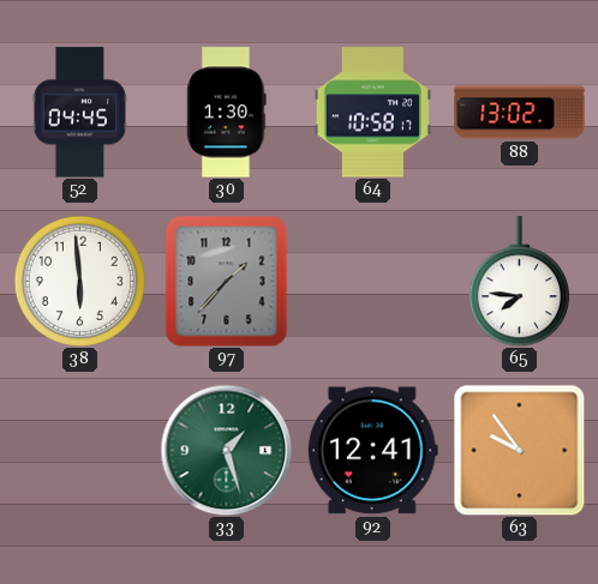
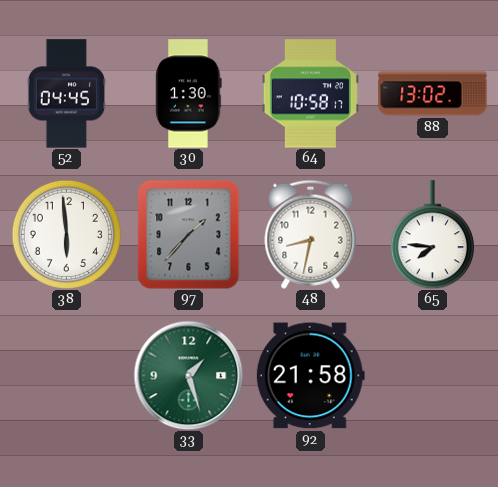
48: none -> 8:32 (311, 234)
92: 12:41 -> 21:58 (310, 376)
63: 9:54 -> none (519, 450)
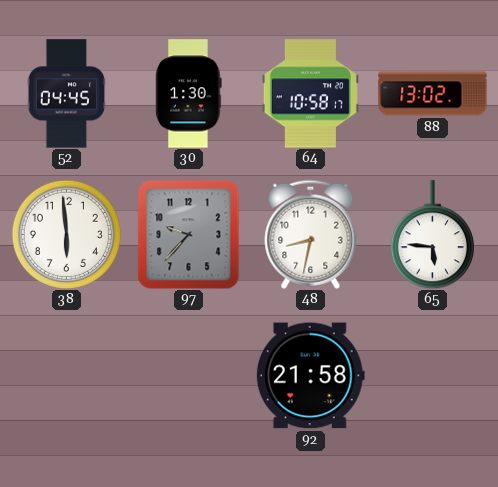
97: 1:37 -> 9:37 (189, 234)
65: 7:46 -> 5:46 (432, 235)
33: 1:27 -> none (188, 375)
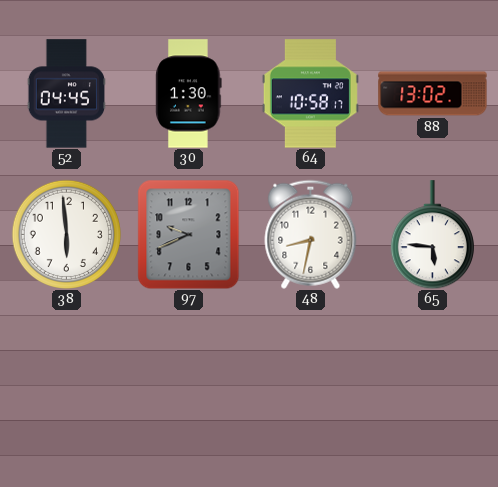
97: 9:37 -> 9:41 (189, 234)
92: 21:58 -> none (310, 376)
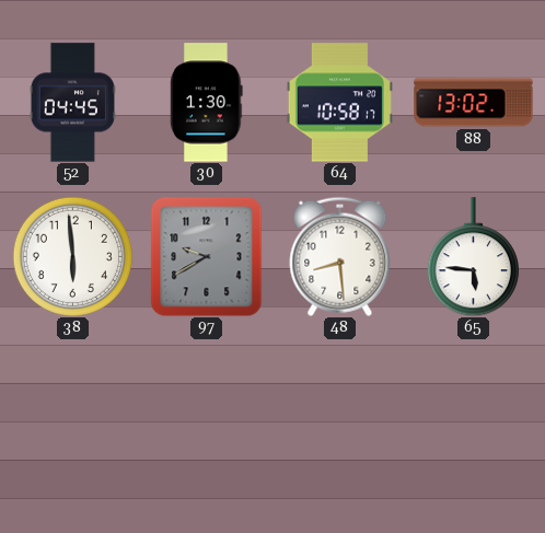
97: 9:41 -> 9:40 (207, 256)
48: 8:32 -> 8:29 (340, 256)
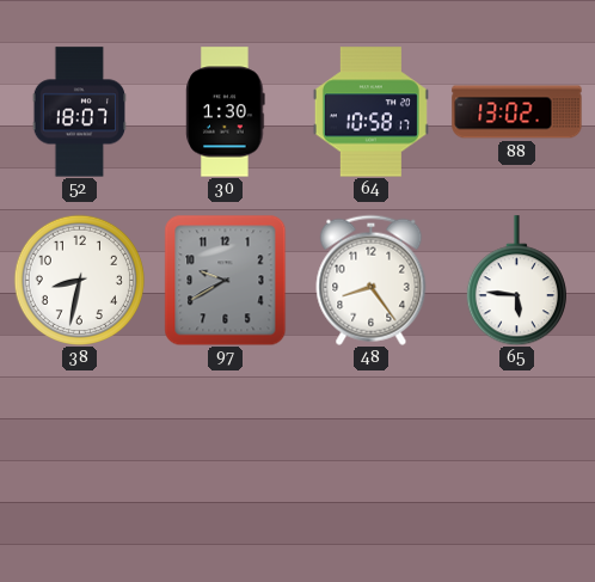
52: 04:45 -> 18:07 (79, 112)
38: 5:59 -> 8:32 (79, 280)
48: 8:29 -> 8:24 (372, 280)
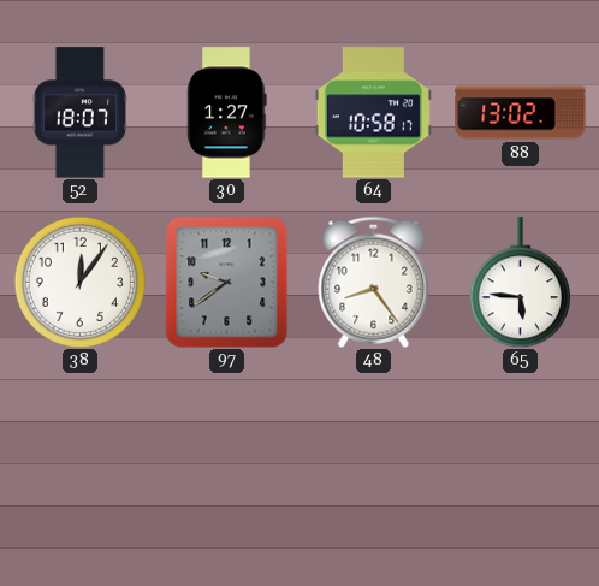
30: 1:30 -> 1:27 (227, 113)
38: 8:32 -> 12:06 (79, 282)
97: 9:40 -> 9:39 (227, 282)
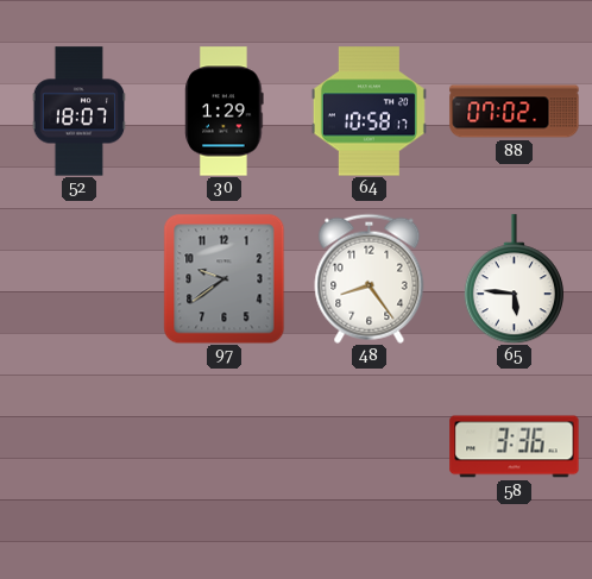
30: 1:27 -> 1:29 (225, 112)
88: 13:02 -> 07:02 (515, 112)
38: 12:06 -> none (79, 282)
58: none -> 3:36 (515, 447)
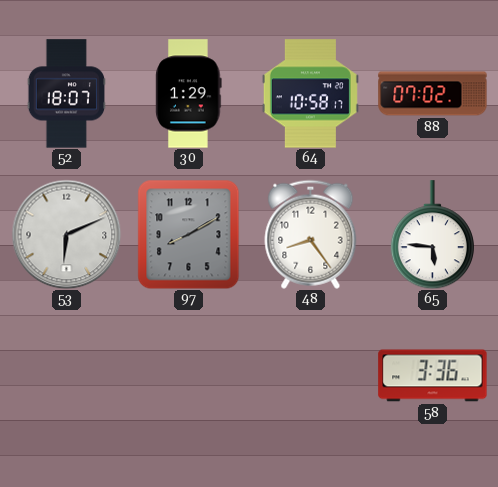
53: none -> 6:11 (66, 234)
97: 9:39 -> 8:10 (189, 234)
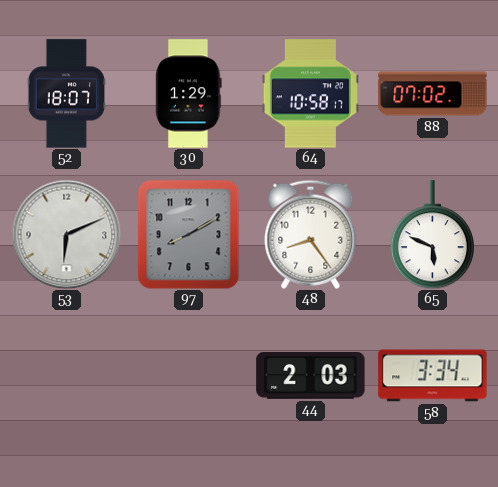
65: 5:46 -> 5:49 (432, 235)
44: none -> 2:03 (311, 376)
58: 3:36 -> 3:34 (433, 376)
